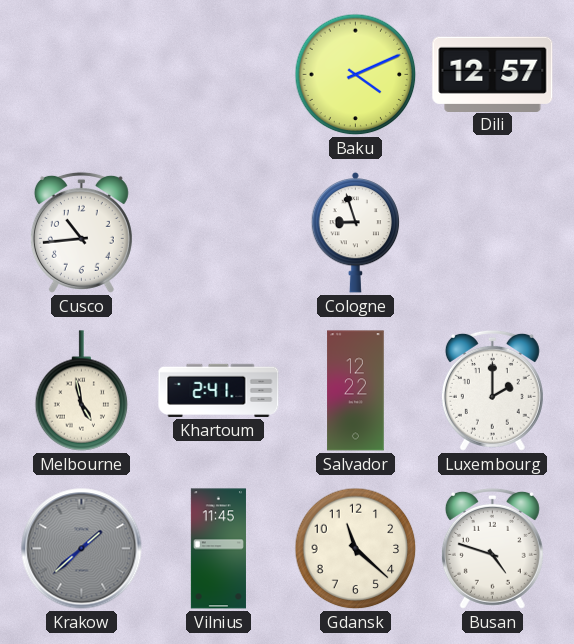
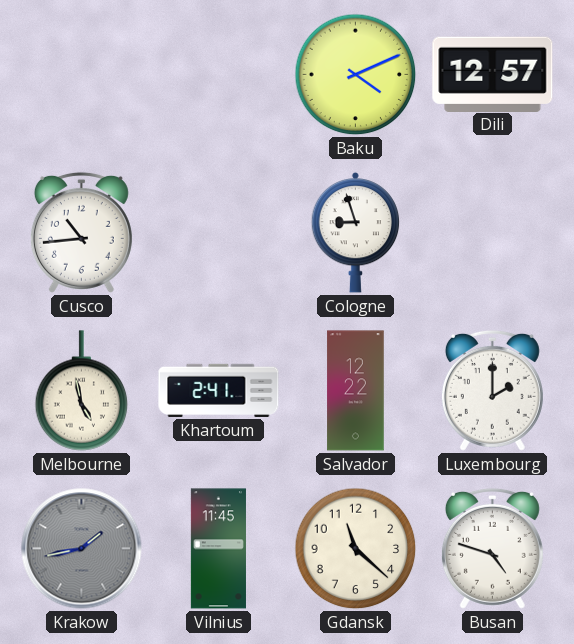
Krakow: 1:38 -> 1:43 (82, 549)
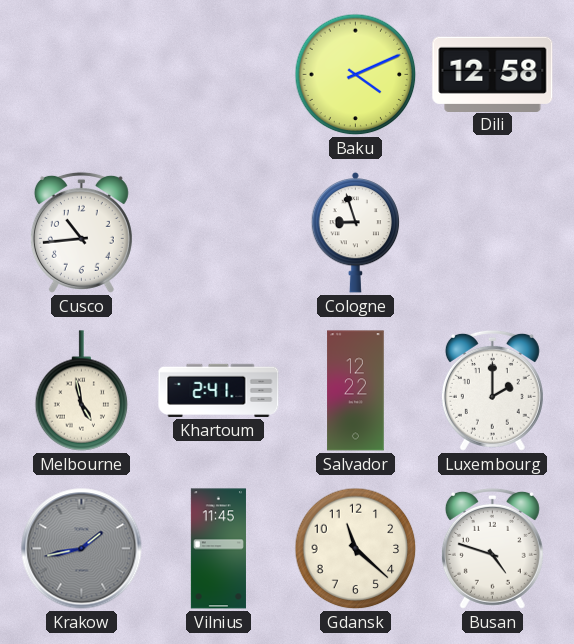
Dili: 12:57 -> 12:58 (493, 74)
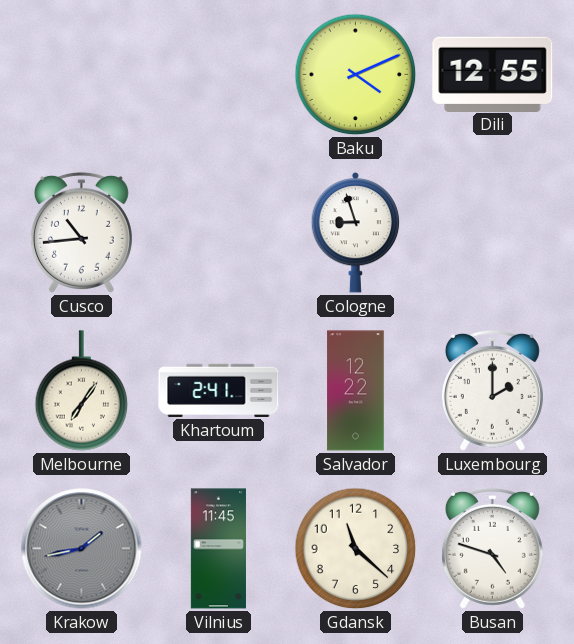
Dili: 12:58 -> 12:55 (493, 74)
Melbourne: 4:58 -> 7:06 (82, 391)
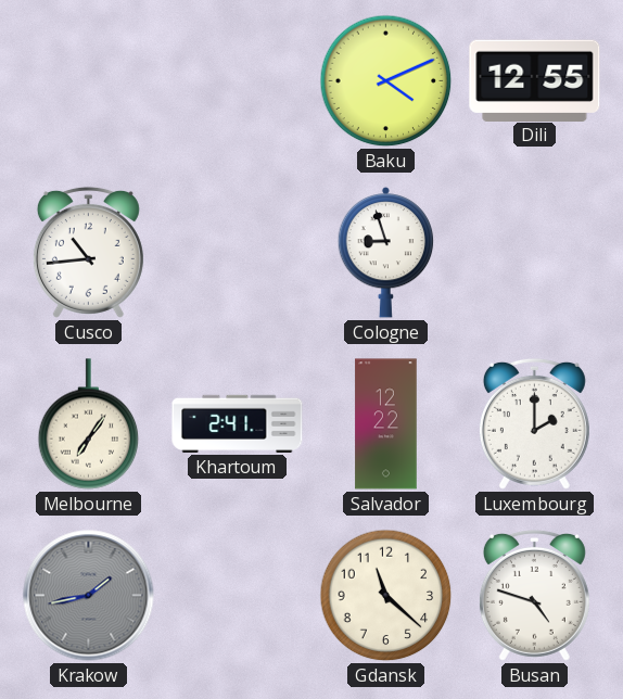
Vilnius: 11:45 -> none (218, 549)
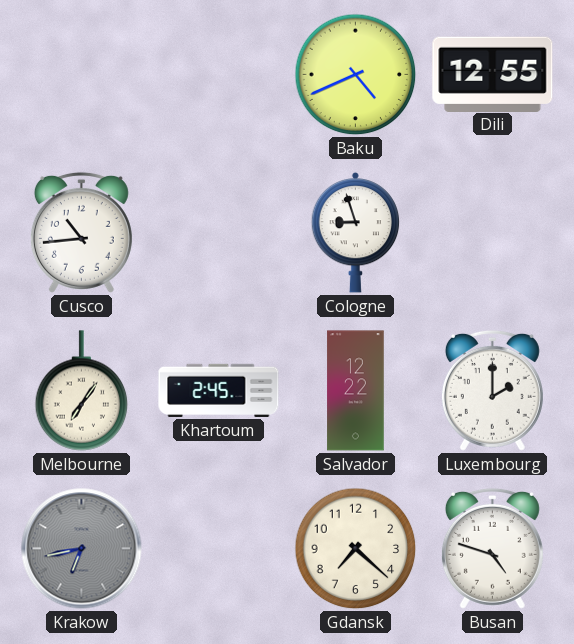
Baku: 4:11 -> 4:41 (356, 75)
Khartoum: 2:41 -> 2:45 (219, 390)
Krakow: 1:43 -> 6:43 (82, 549)
Gdansk: 11:22 -> 7:22 (356, 549)
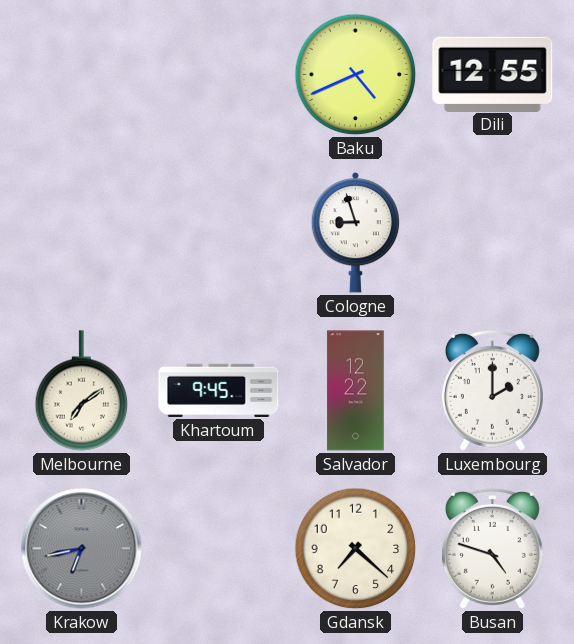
Cusco: 10:44 -> none (81, 232)
Melbourne: 7:06 -> 7:09 (82, 391)
Khartoum: 2:45 -> 9:45 (219, 390)
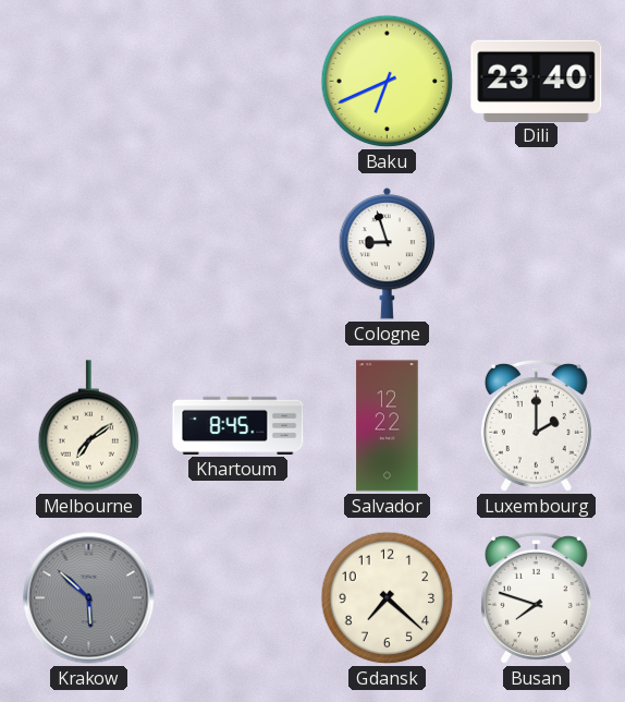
Baku: 4:41 -> 6:41 (388, 82)
Dili: 12:55 -> 23:40 (537, 81)
Khartoum: 9:45 -> 8:45 (238, 425)
Krakow: 6:43 -> 5:52 (89, 598)
Busan: 4:48 -> 7:48 (536, 597)
